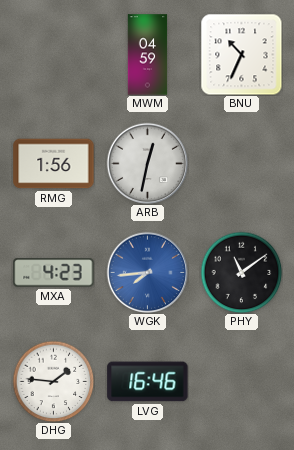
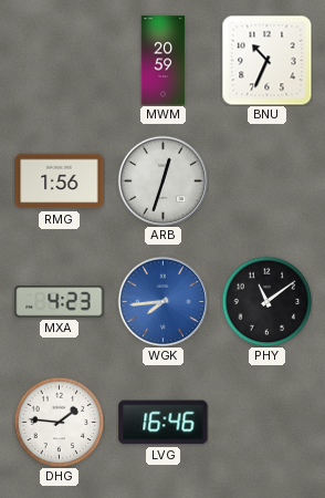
MWM: 04:59 -> 20:59 (164, 61)
ARB: 12:32 -> 12:33 (162, 180)
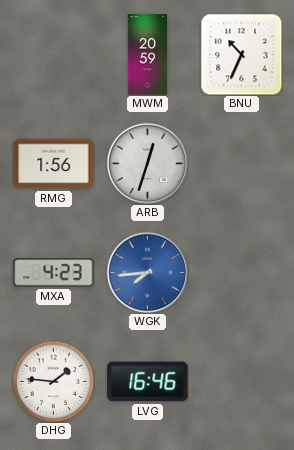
PHY: 11:09 -> none (266, 301)
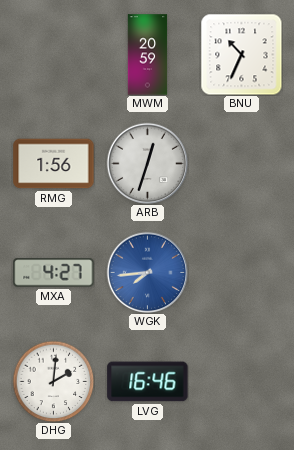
MXA: 4:23 -> 4:27 (54, 273)
DHG: 1:46 -> 2:01 (53, 381)
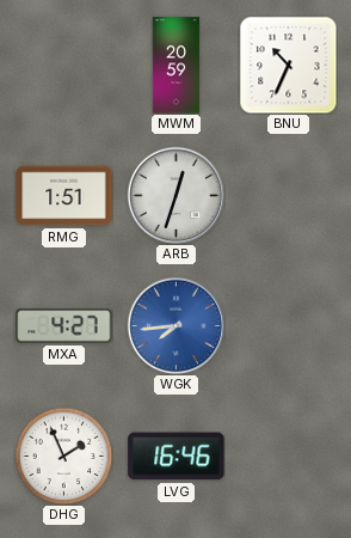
RMG: 1:56 -> 1:51 (64, 196)
DHG: 2:01 -> 1:56 (63, 456)
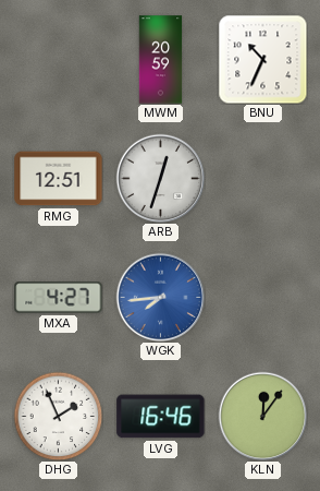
RMG: 1:51 -> 12:51 (59, 179)
KLN: none -> 12:06 (262, 416)
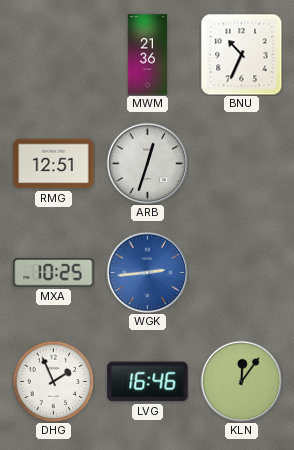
MWM: 20:59 -> 21:36 (148, 55)
MXA: 4:27 -> 10:25 (54, 273)
WGK: 7:44 -> 2:44 (147, 272)
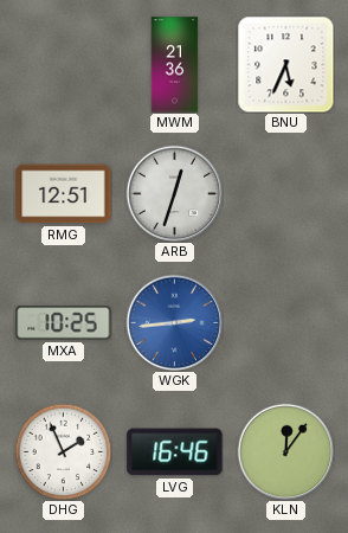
BNU: 10:34 -> 5:34 (285, 64)
